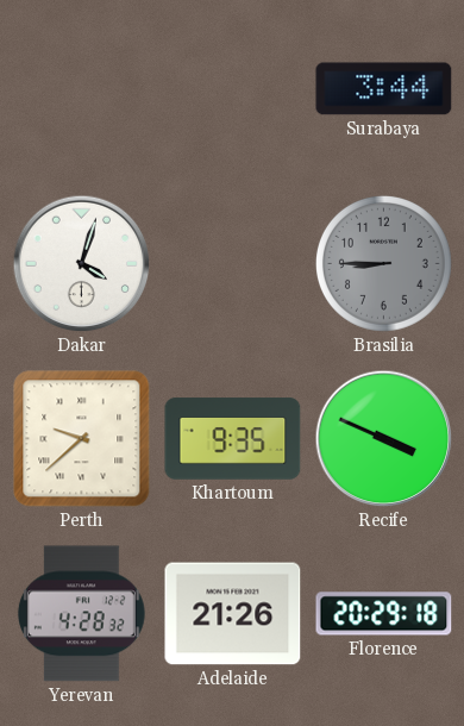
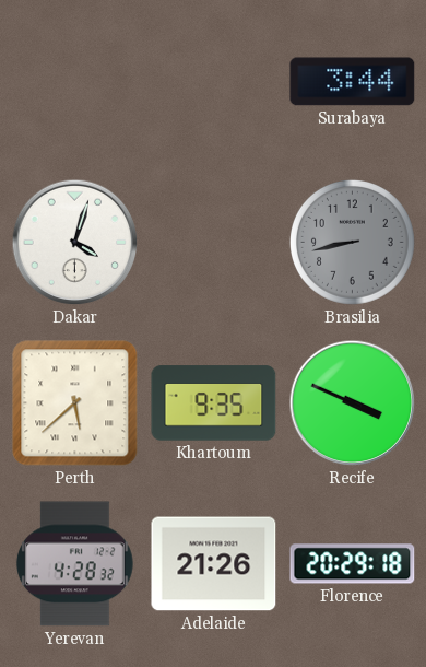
Brasilia: 8:45 -> 8:43 (352, 242)
Perth: 9:38 -> 5:38 (75, 403)
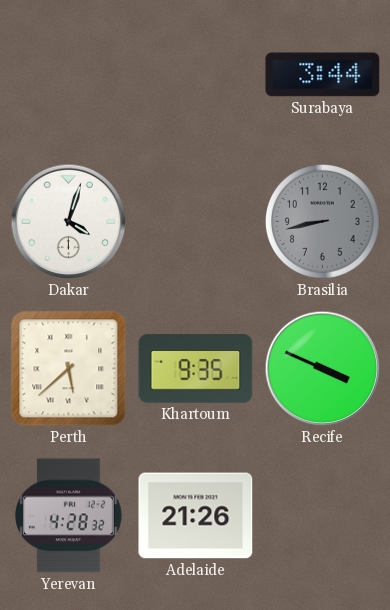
Florence: 20:29 -> none (353, 564)
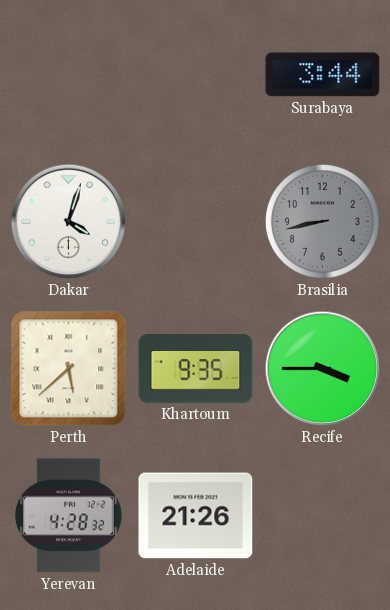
Recife: 3:49 -> 3:45 (323, 369)
